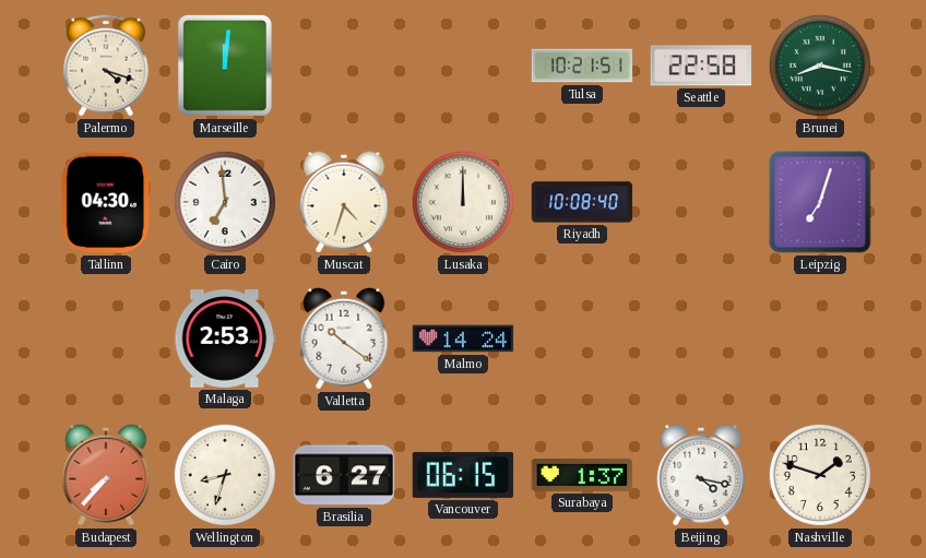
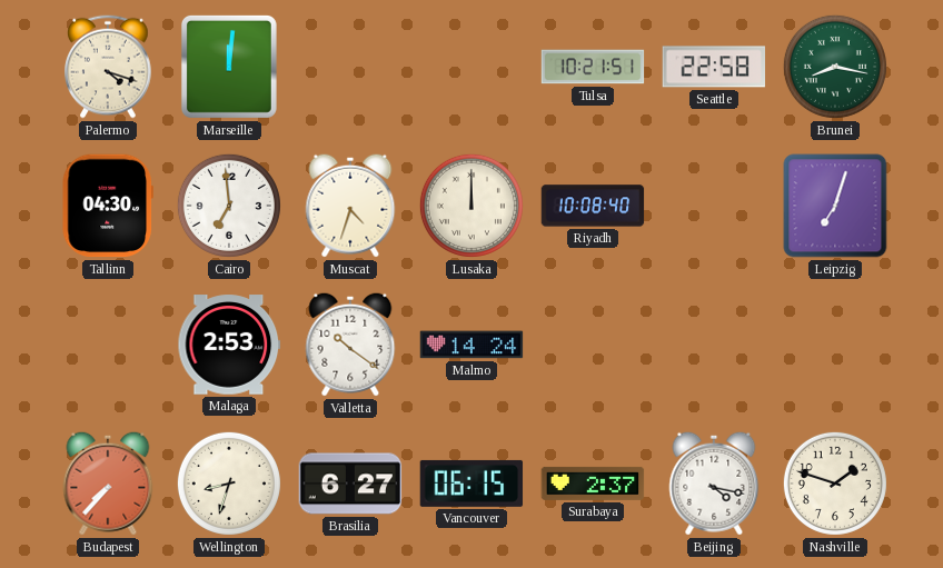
Surabaya: 1:37 -> 2:37 (593, 484)
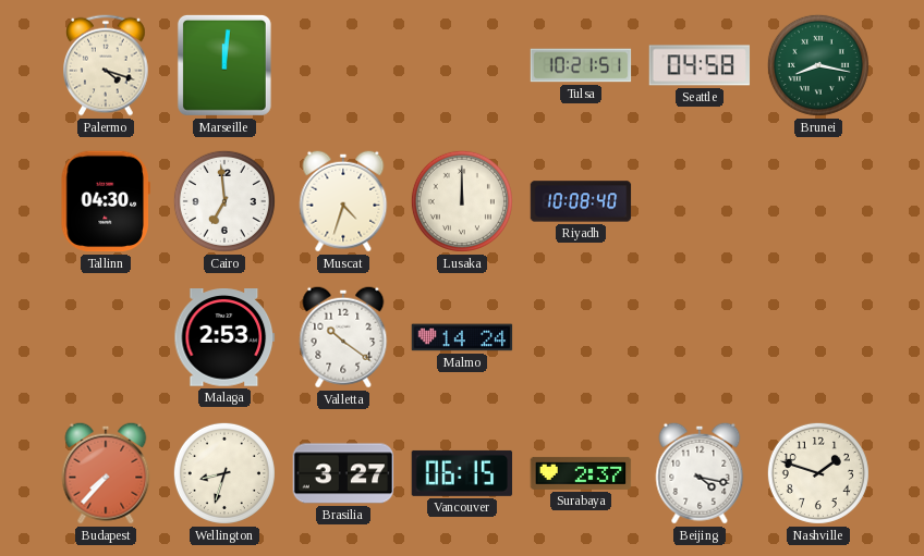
Seattle: 22:58 -> 04:58 (700, 65)
Leipzig: 7:03 -> none (835, 206)
Brasilia: 6:27 -> 3:27 (343, 473)
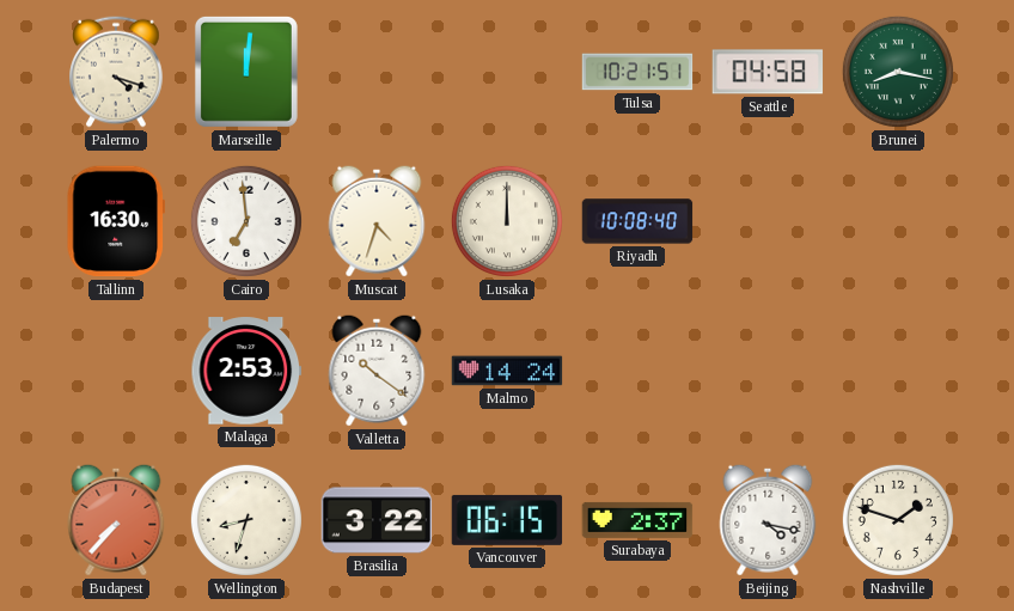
Tallinn: 04:30 -> 16:30 (116, 221)
Brasilia: 3:27 -> 3:22 (377, 520)
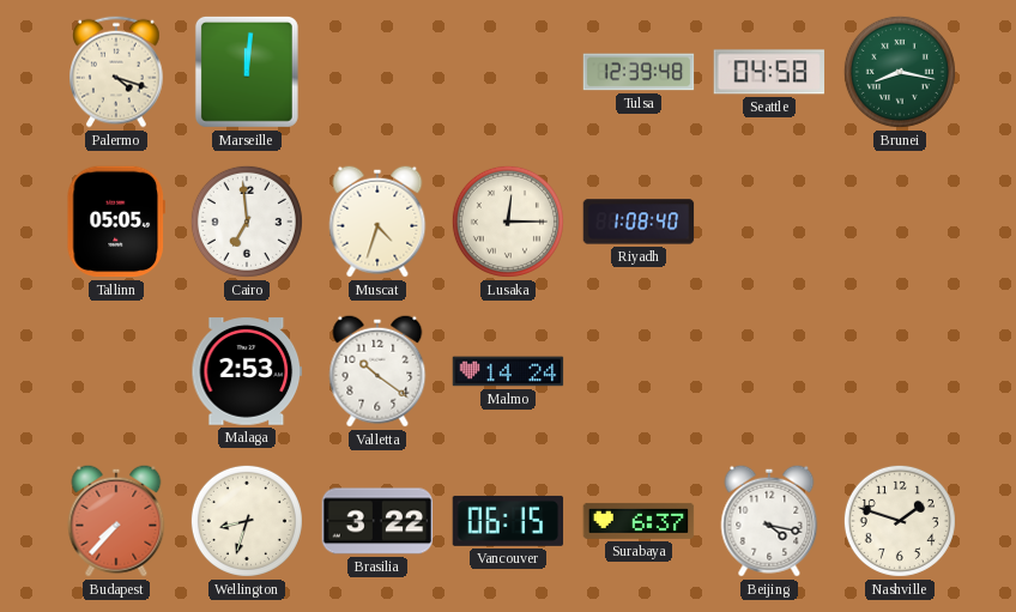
Tulsa: 10:21 -> 12:39 (639, 72)
Tallinn: 16:30 -> 05:05 (116, 222)
Lusaka: 12:00 -> 12:15 (508, 222)
Riyadh: 10:08 -> 1:08 (639, 222)
Surabaya: 2:37 -> 6:37 (639, 521)
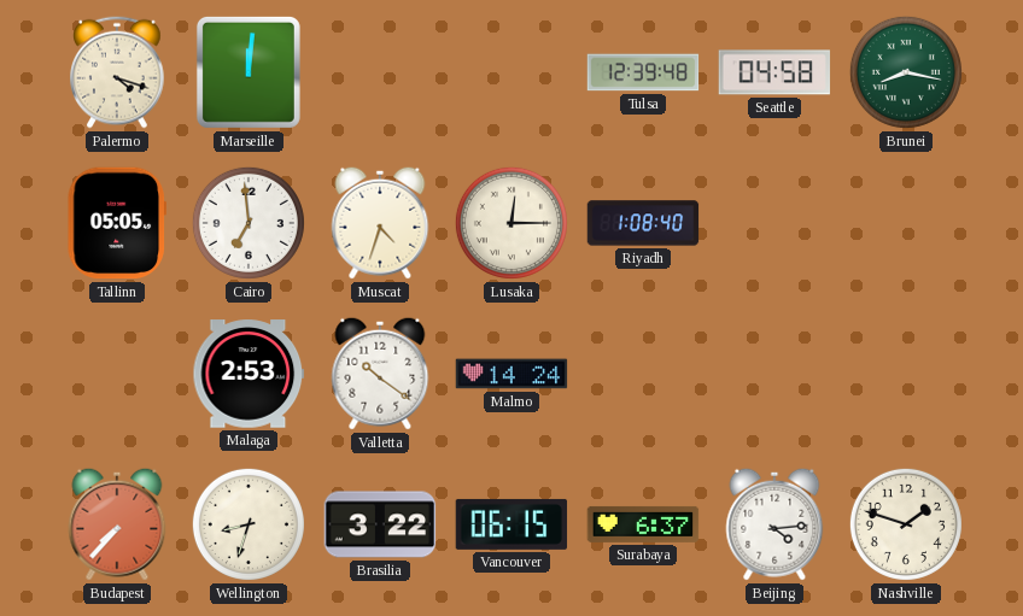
Beijing: 4:17 -> 4:14 (774, 524)
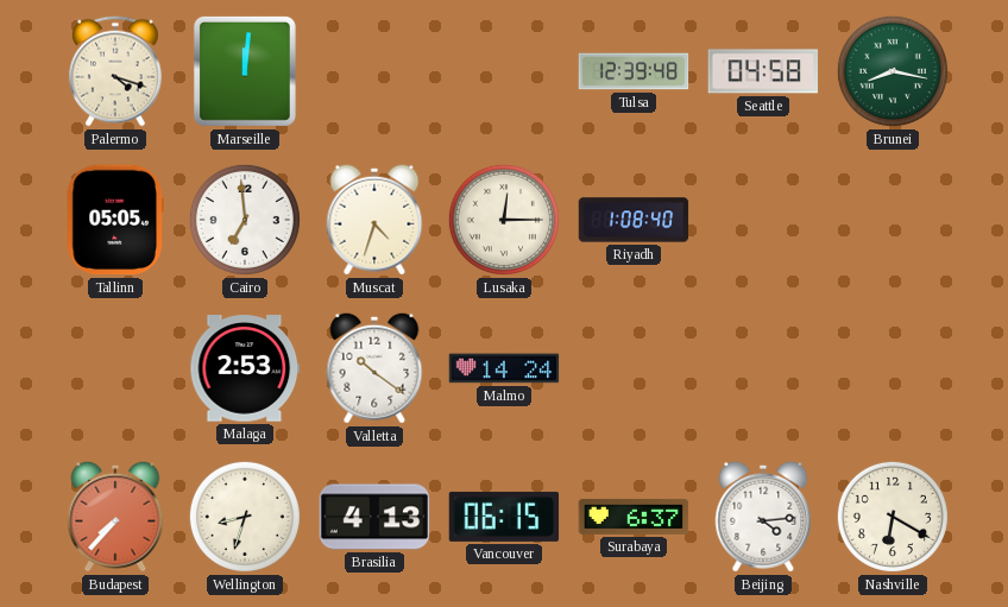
Brasilia: 3:22 -> 4:13 (374, 517)
Nashville: 1:48 -> 6:20 (893, 517)
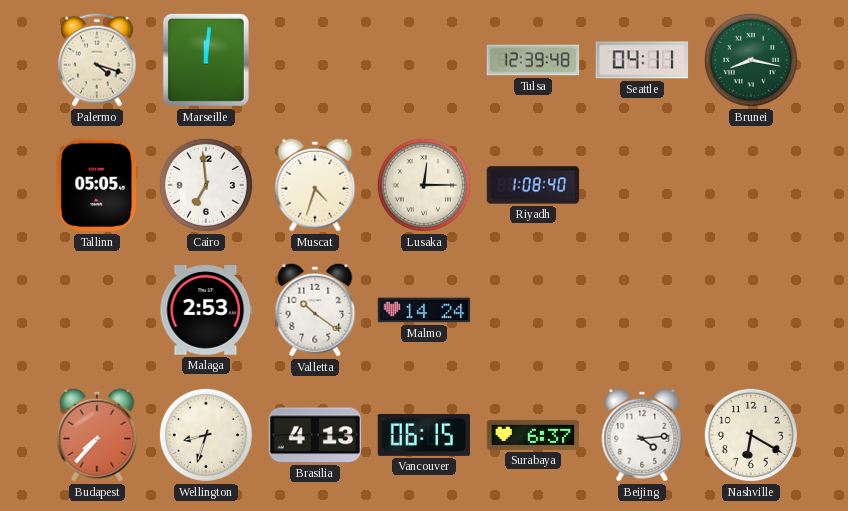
Seattle: 04:58 -> 04:11 (642, 60)
